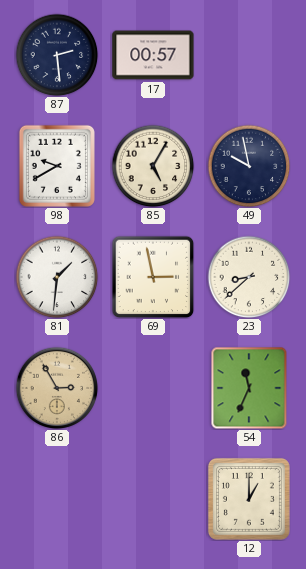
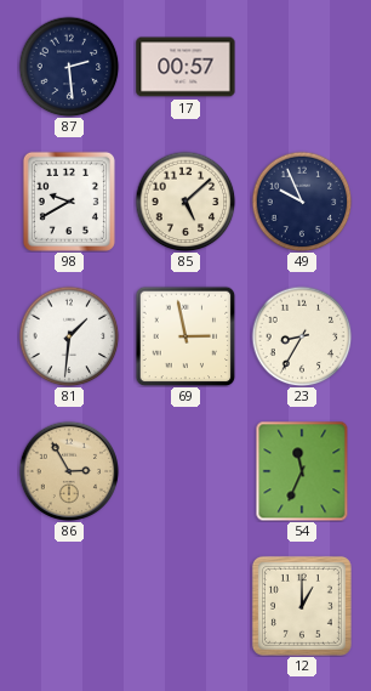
85: 5:05 -> 5:08 (185, 202)
49: 9:58 -> 9:56 (302, 202)
23: 8:38 -> 8:35 (302, 336)
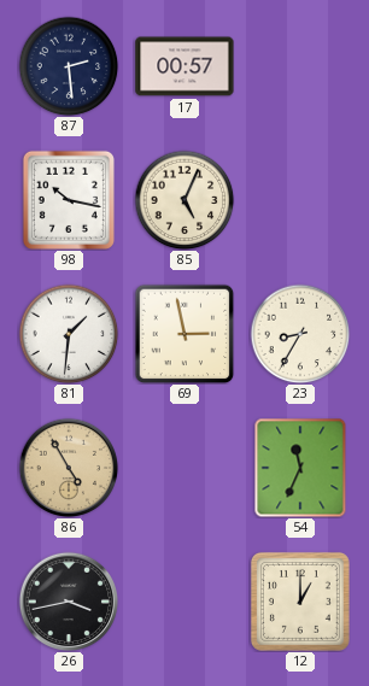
98: 9:40 -> 10:17 (69, 200)
85: 5:08 -> 5:04 (184, 200)
49: 9:56 -> none (302, 202)
86: 2:55 -> 4:55 (69, 468)
26: none -> 3:43 (69, 602)
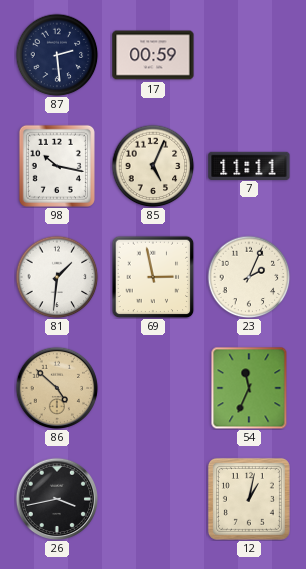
17: 00:57 -> 00:59 (153, 55)
7: none -> 11:11 (249, 165)
23: 8:35 -> 2:04 (249, 277)
86: 4:55 -> 4:52 (57, 388)
12: 1:00 -> 1:02 (249, 499)
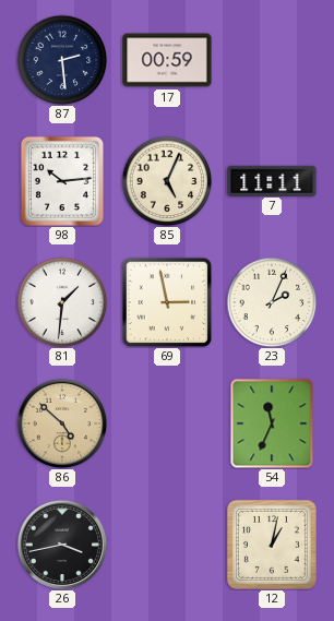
98: 10:17 -> 10:14 (62, 181)
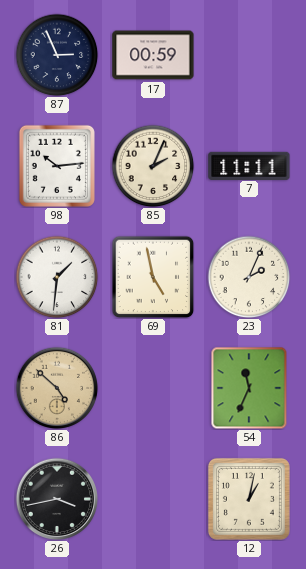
87: 2:29 -> 2:56 (57, 55)
85: 5:04 -> 2:04 (153, 166)
69: 2:58 -> 4:58 (153, 277)
